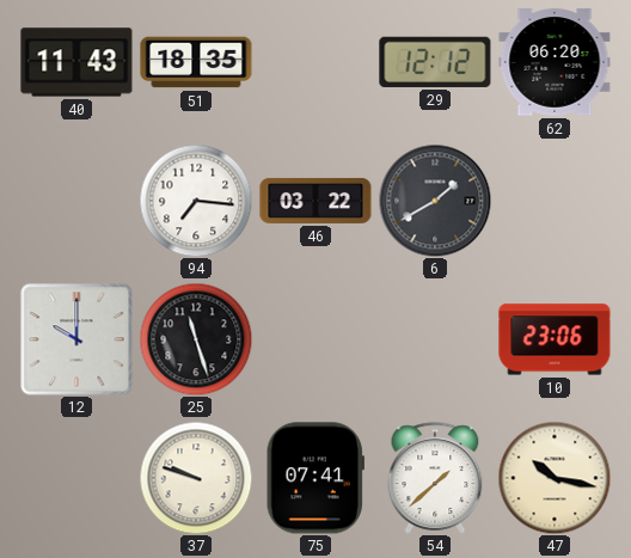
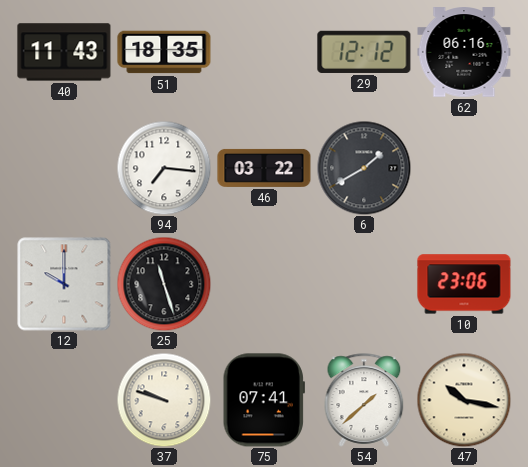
62: 06:20 -> 06:16 (464, 52)
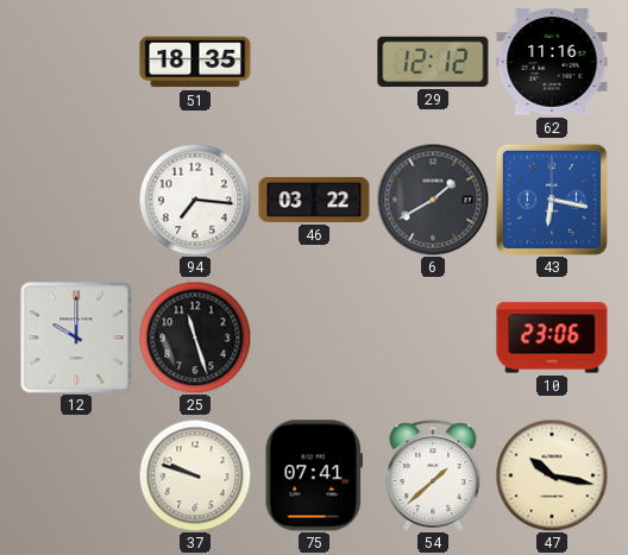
40: 11:43 -> none (64, 52)
62: 06:16 -> 11:16 (552, 62)
43: none -> 6:17 (552, 200)
